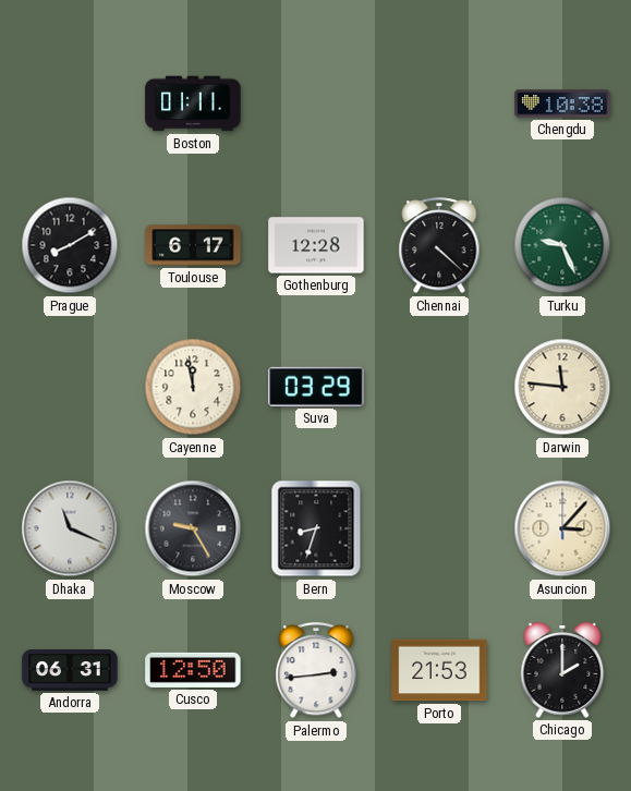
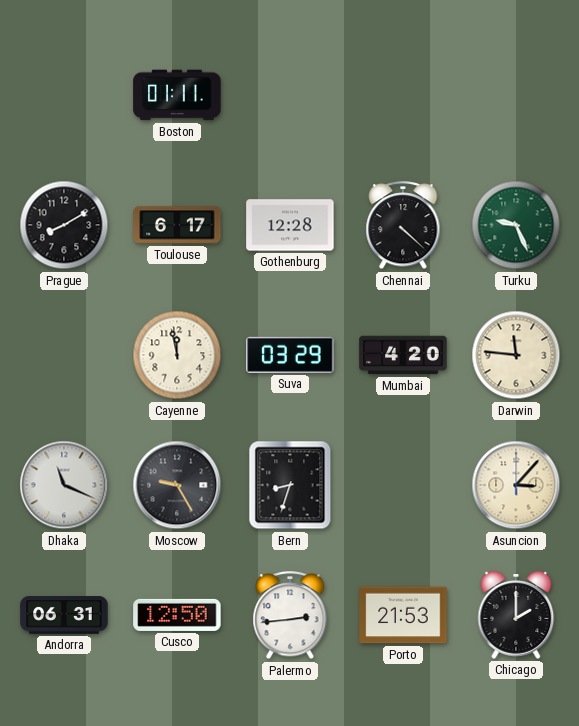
Chengdu: 10:38 -> none (562, 104)
Mumbai: none -> 4:20 (403, 355)
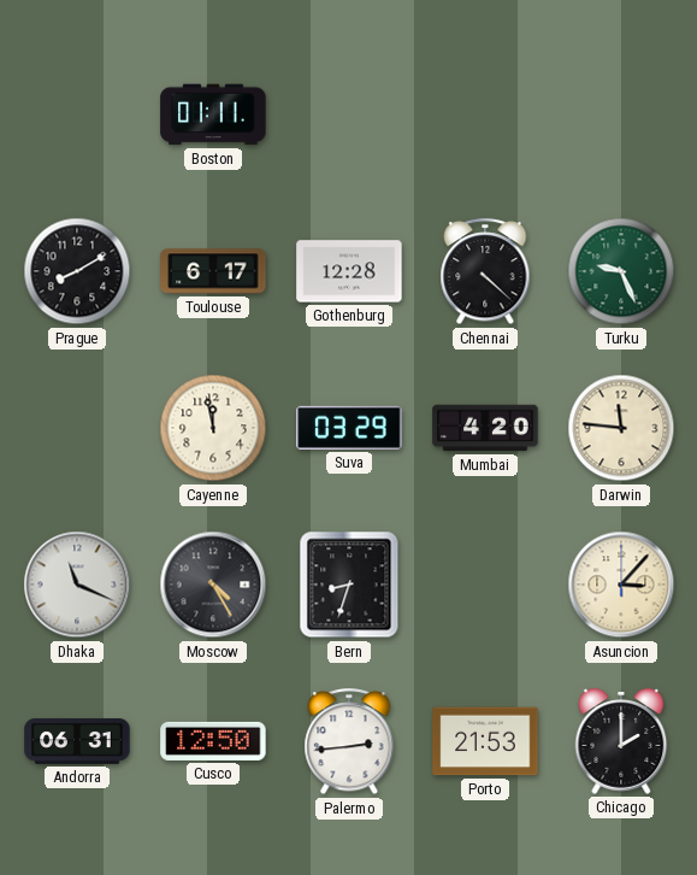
Moscow: 9:25 -> 4:25 (213, 585)
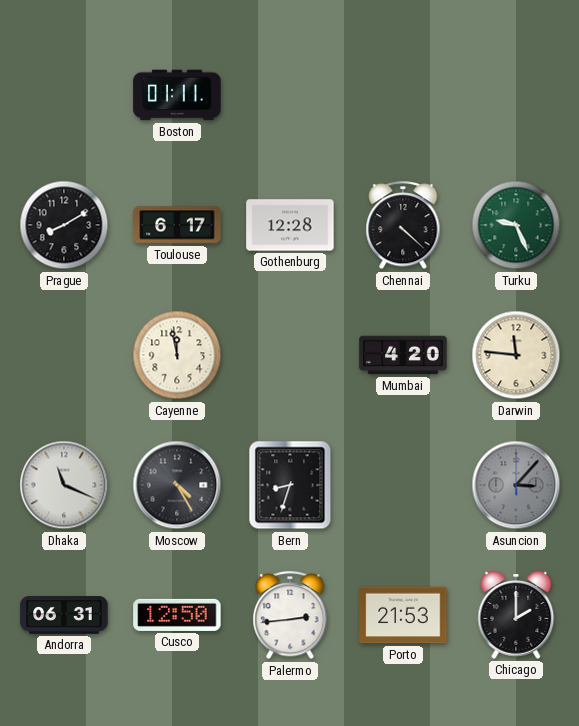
Suva: 03:29 -> none (349, 428)
Asuncion dial: cream -> grey (516, 485)
